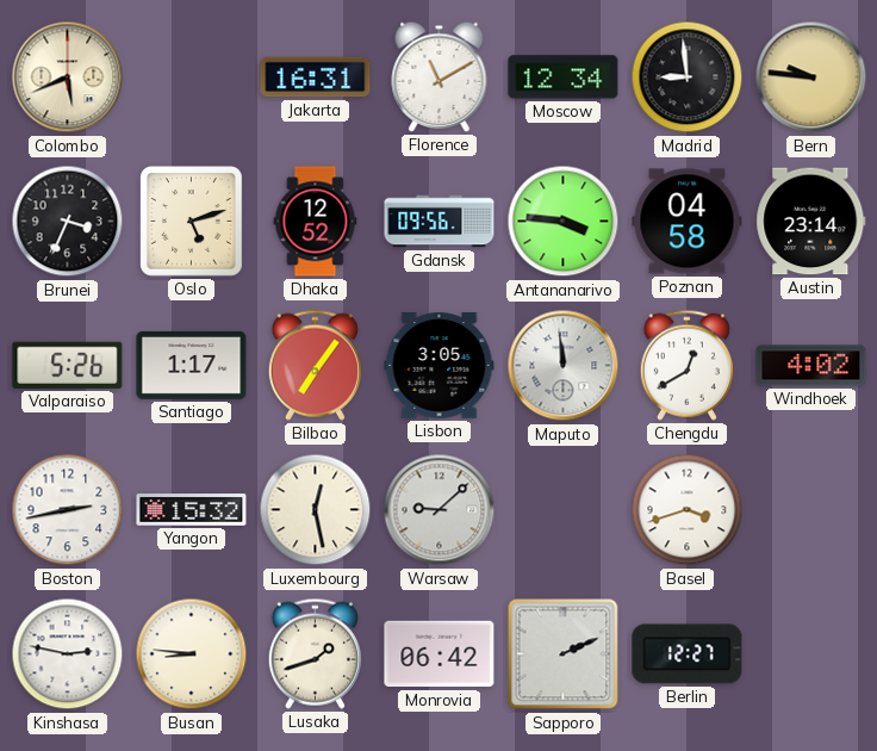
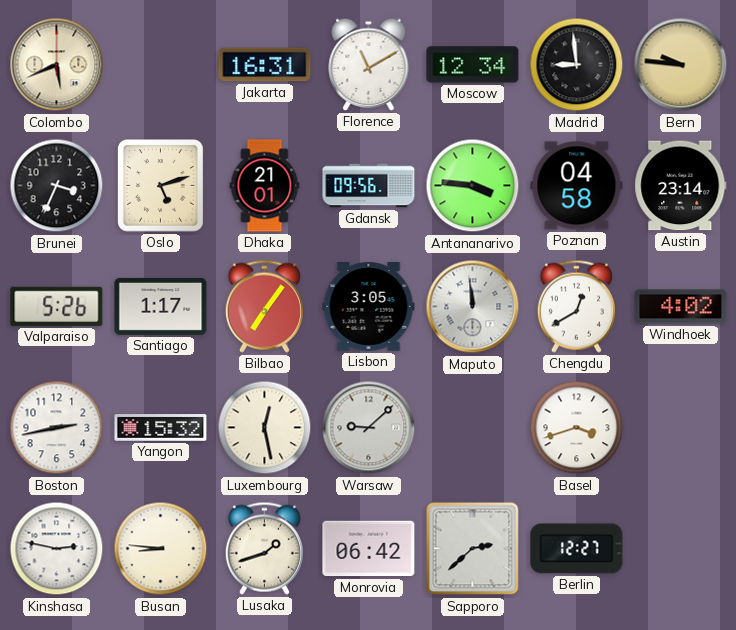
Dhaka: 12:52 -> 21:01 (265, 186)
Sapporo: 2:11 -> 2:38 (473, 549)
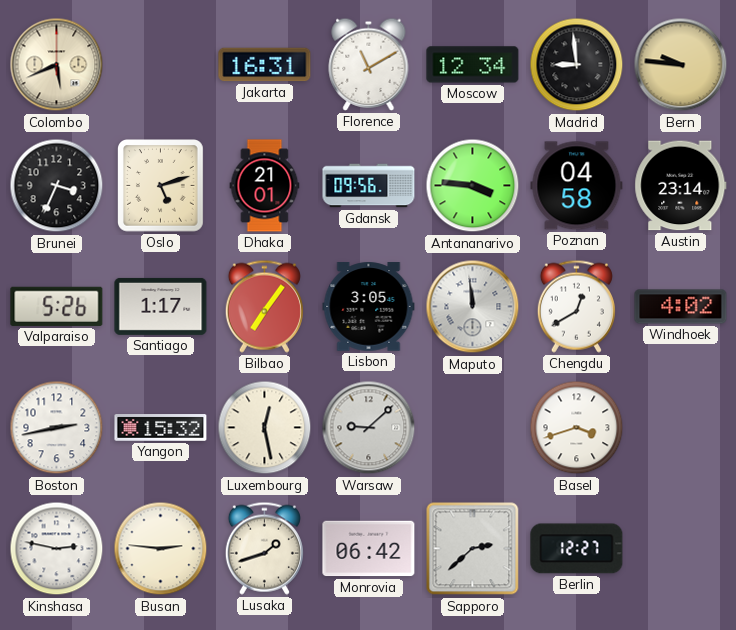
Busan: 8:46 -> 2:46 (161, 549)
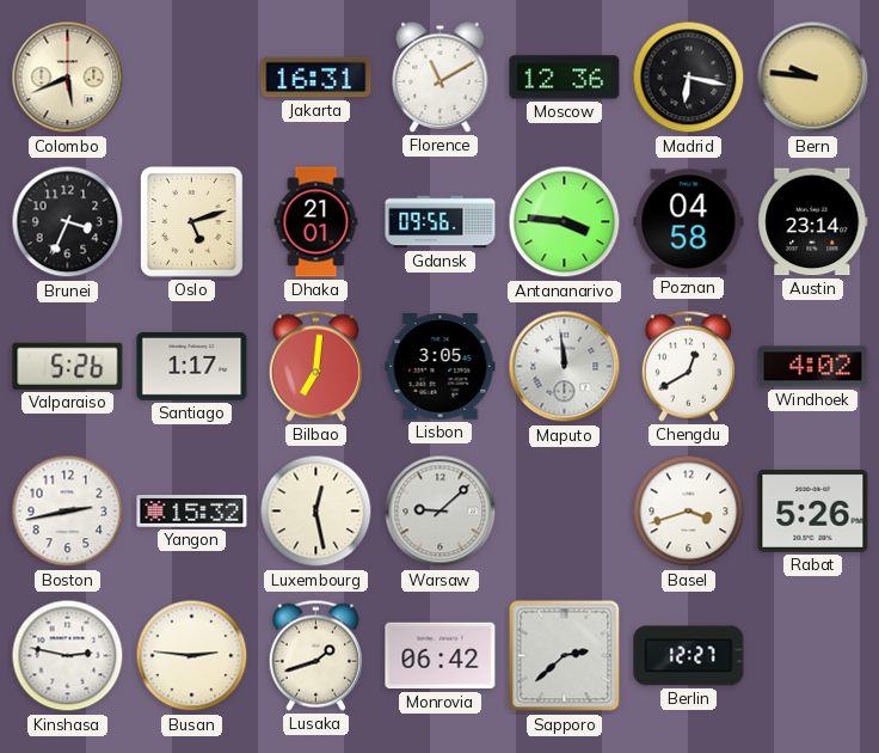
Moscow: 12:34 -> 12:36 (565, 78)
Madrid: 8:59 -> 6:17 (689, 78)
Bilbao: 7:06 -> 7:01 (315, 366)
Rabat: none -> 5:26 (813, 510)
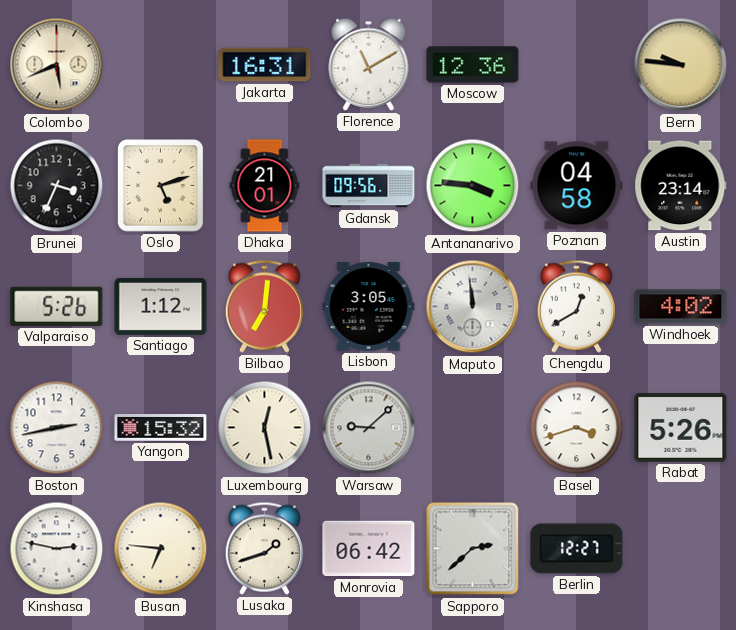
Madrid: 6:17 -> none (689, 78)
Santiago: 1:17 -> 1:12 (161, 306)
Busan: 2:46 -> 6:46 (161, 549)
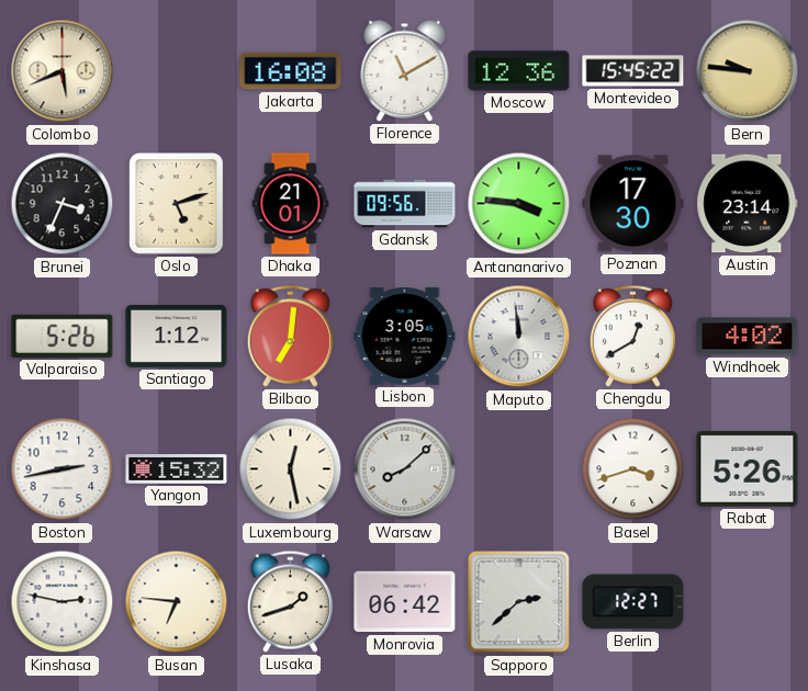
Jakarta: 16:31 -> 16:08 (291, 71)
Montevideo: none -> 15:45 (633, 71)
Poznan: 04:58 -> 17:30 (633, 204)
Warsaw: 9:08 -> 8:08 (405, 469)
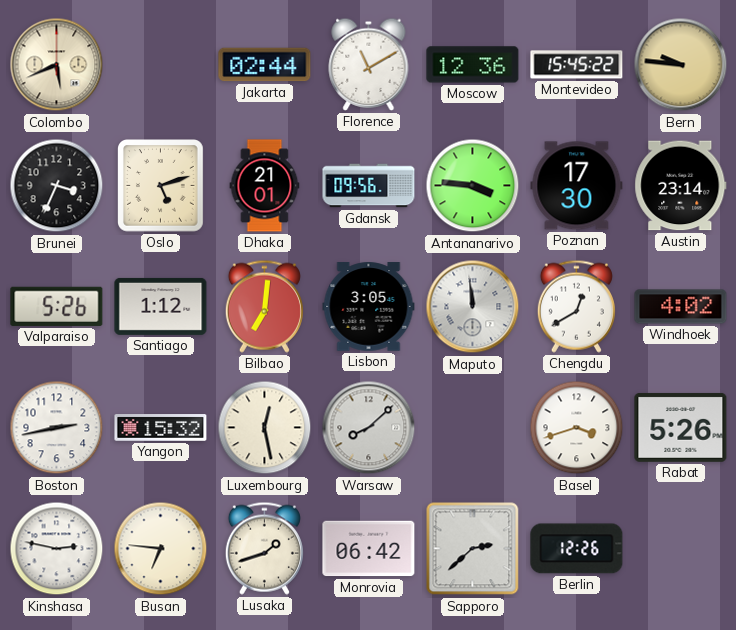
Jakarta: 16:08 -> 02:44 (265, 65)
Berlin: 12:27 -> 12:26 (577, 549)
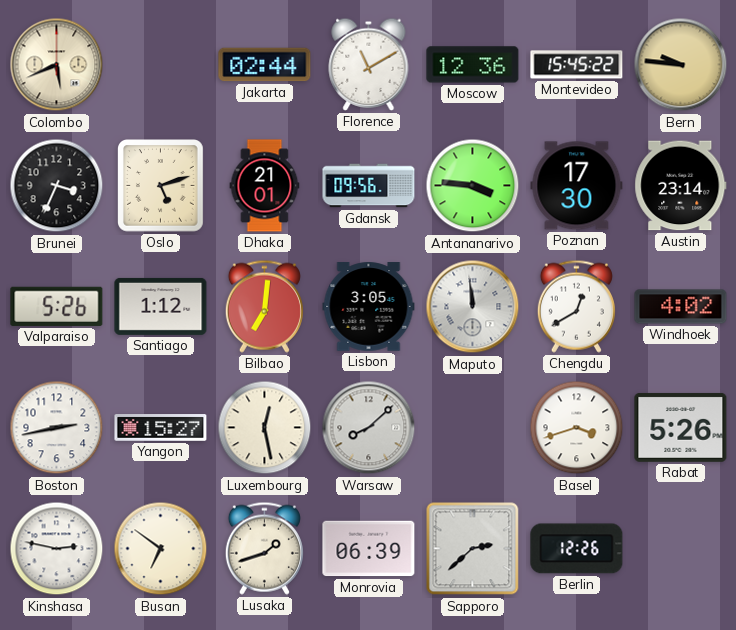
Yangon: 15:32 -> 15:27 (161, 428)
Busan: 6:46 -> 6:51 (161, 549)
Monrovia: 06:42 -> 06:39 (369, 549)
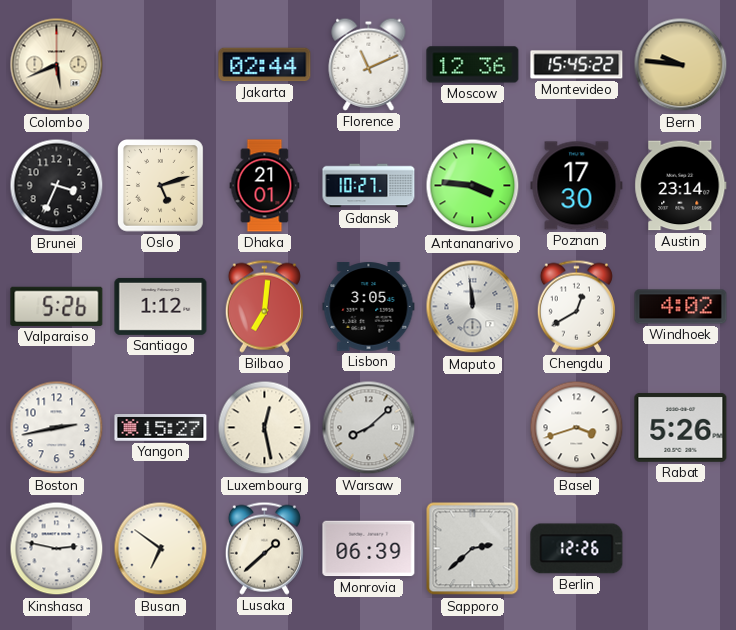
Florence: 11:10 -> 11:11 (369, 64)
Gdansk: 09:56 -> 10:27 (369, 186)
Lusaka: 1:42 -> 1:38 (264, 548)
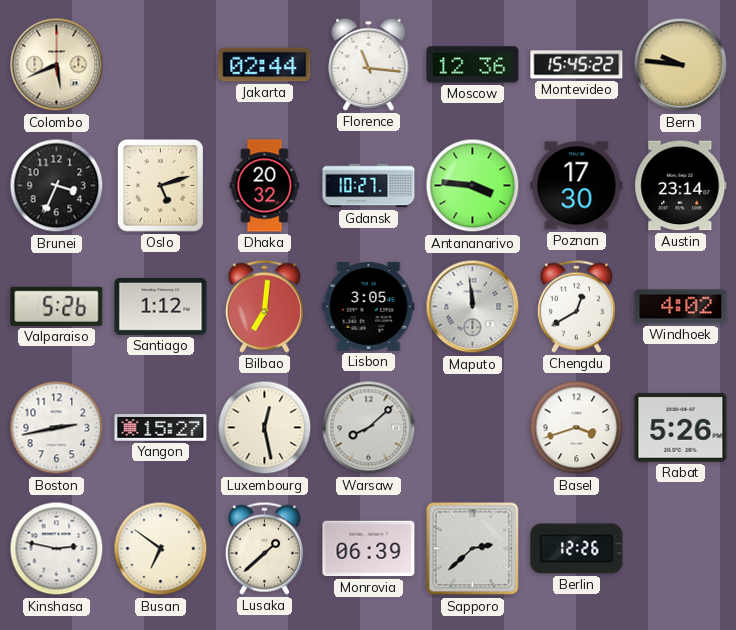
Florence: 11:11 -> 11:16 (369, 64)
Dhaka: 21:01 -> 20:32 (265, 186)
